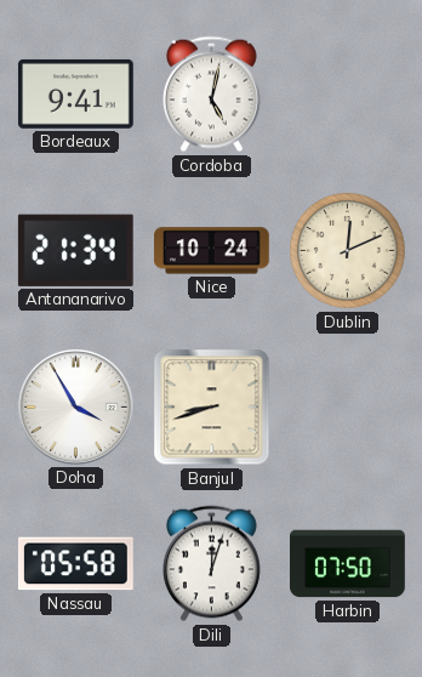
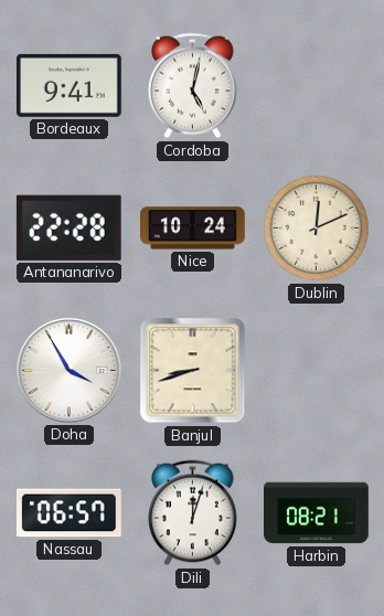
Antananarivo: 21:34 -> 22:28 (68, 227)
Nassau: 05:58 -> 06:57 (68, 513)
Harbin: 07:50 -> 08:21 (317, 513)
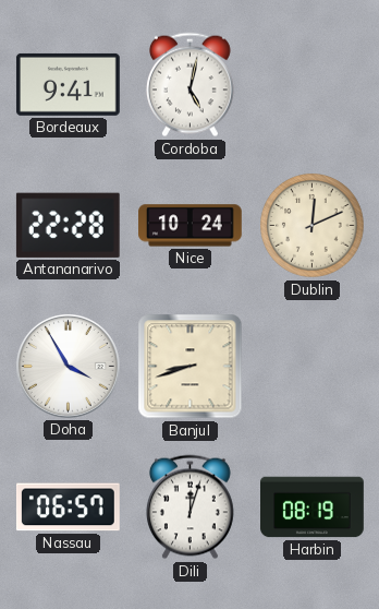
Harbin: 08:21 -> 08:19 (313, 507)
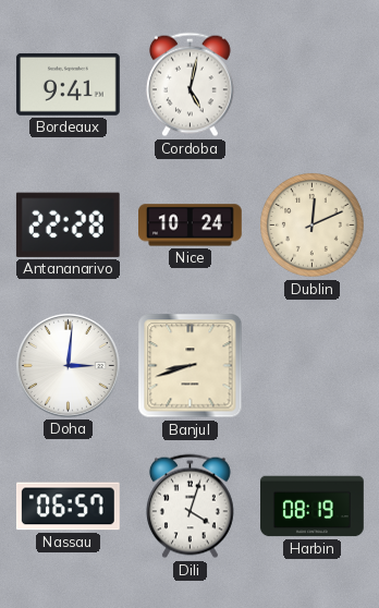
Doha: 3:55 -> 3:01 (68, 365)
Dili: 12:03 -> 4:03 (189, 507)
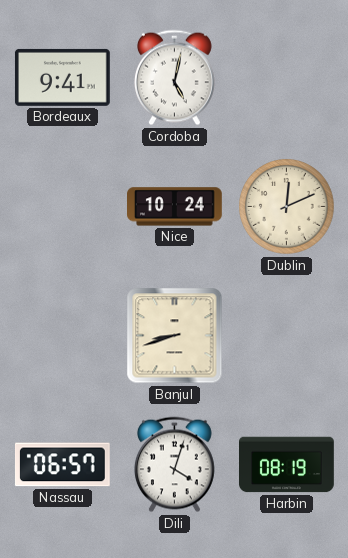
Antananarivo: 22:28 -> none (68, 224)
Doha: 3:01 -> none (68, 365)
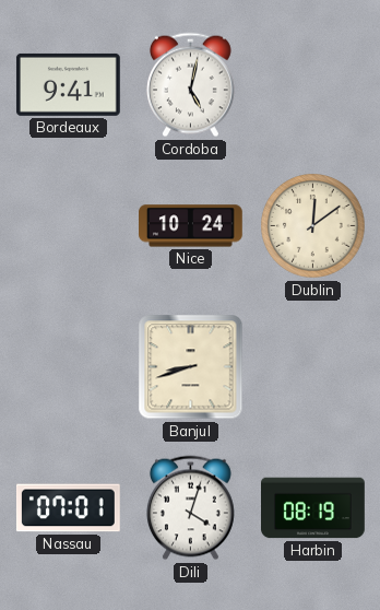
Dublin: 12:11 -> 12:09 (313, 226)
Nassau: 06:57 -> 07:01 (68, 508)
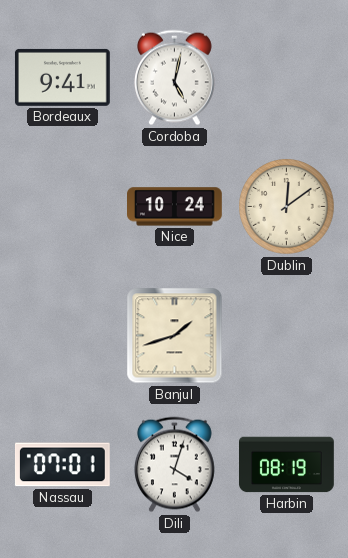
Banjul: 8:42 -> 1:42 (175, 336)
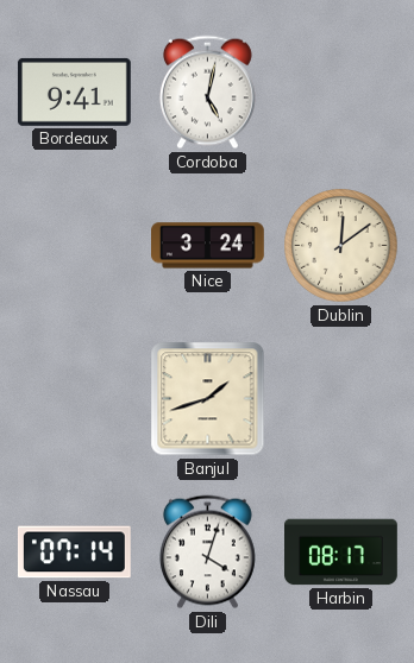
Nice: 10:24 -> 3:24 (208, 246)
Nassau: 07:01 -> 07:14 (74, 552)
Harbin: 08:19 -> 08:17 (341, 552)
